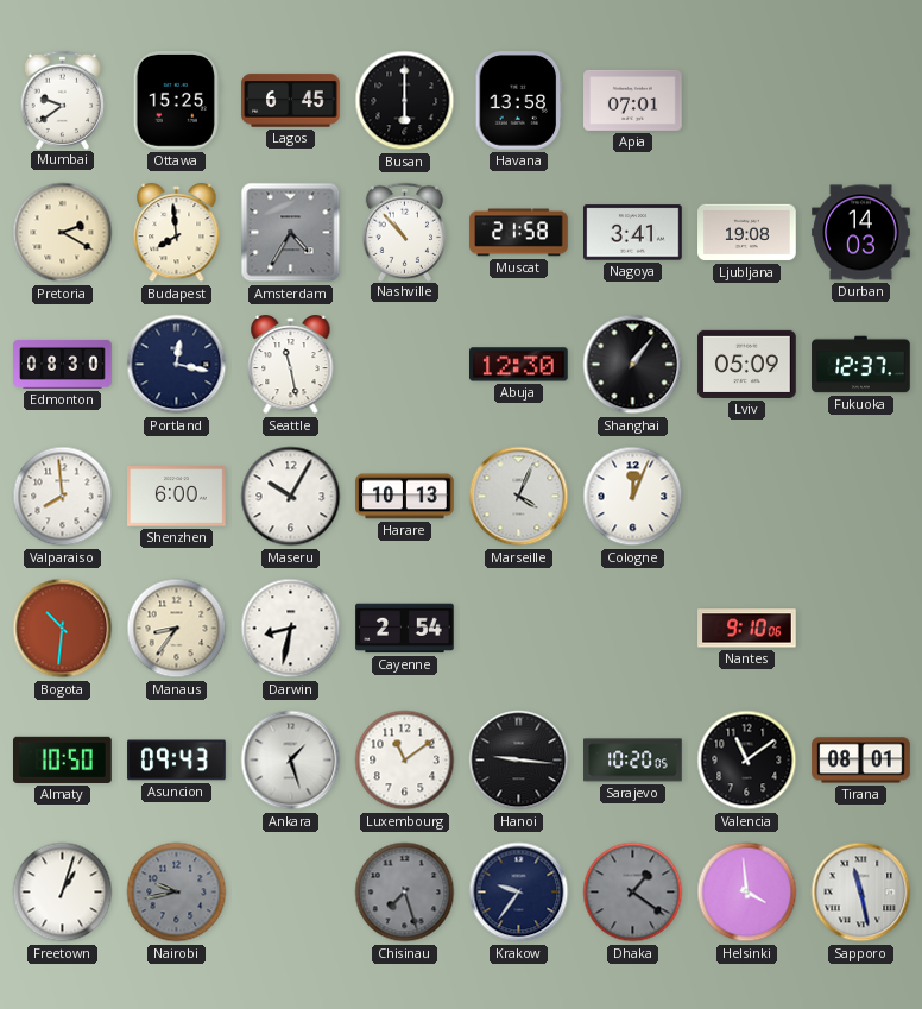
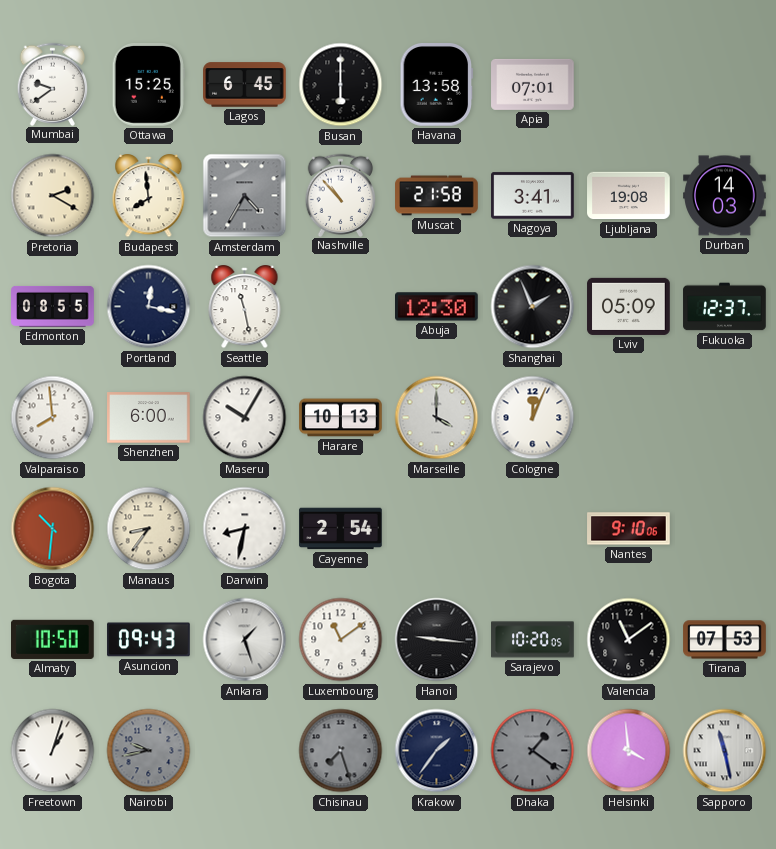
Edmonton: 08:30 -> 08:55 (53, 306)
Shanghai: 1:06 -> 1:56 (533, 307)
Marseille: 4:04 -> 4:00 (437, 418)
Tirana: 08:01 -> 07:53 (725, 640)
Krakow: 9:36 -> 1:36 (437, 751)
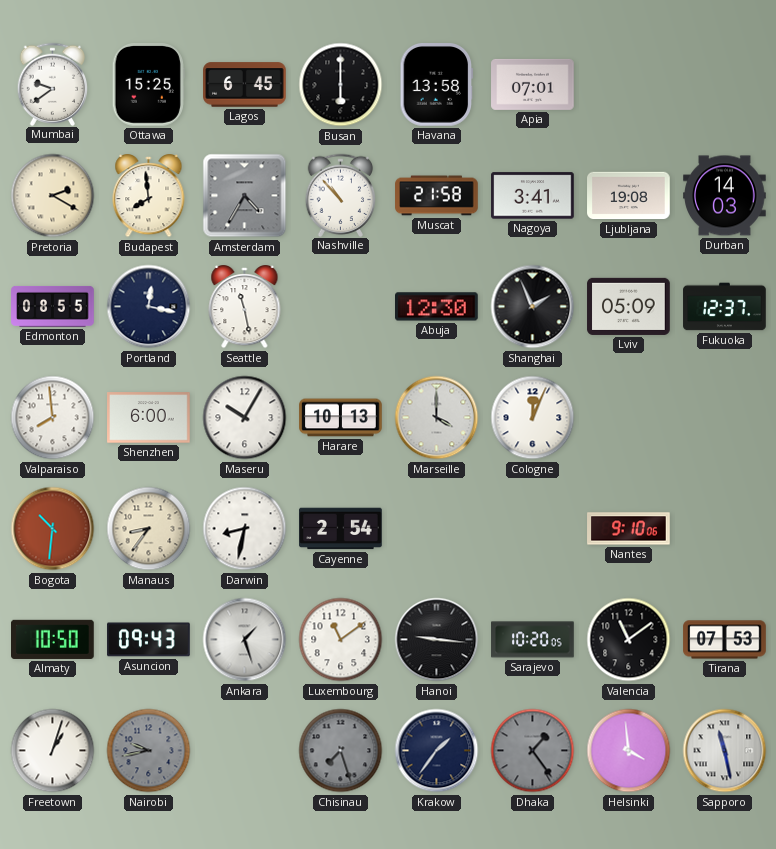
Dhaka: 1:21 -> 1:24 (533, 751)
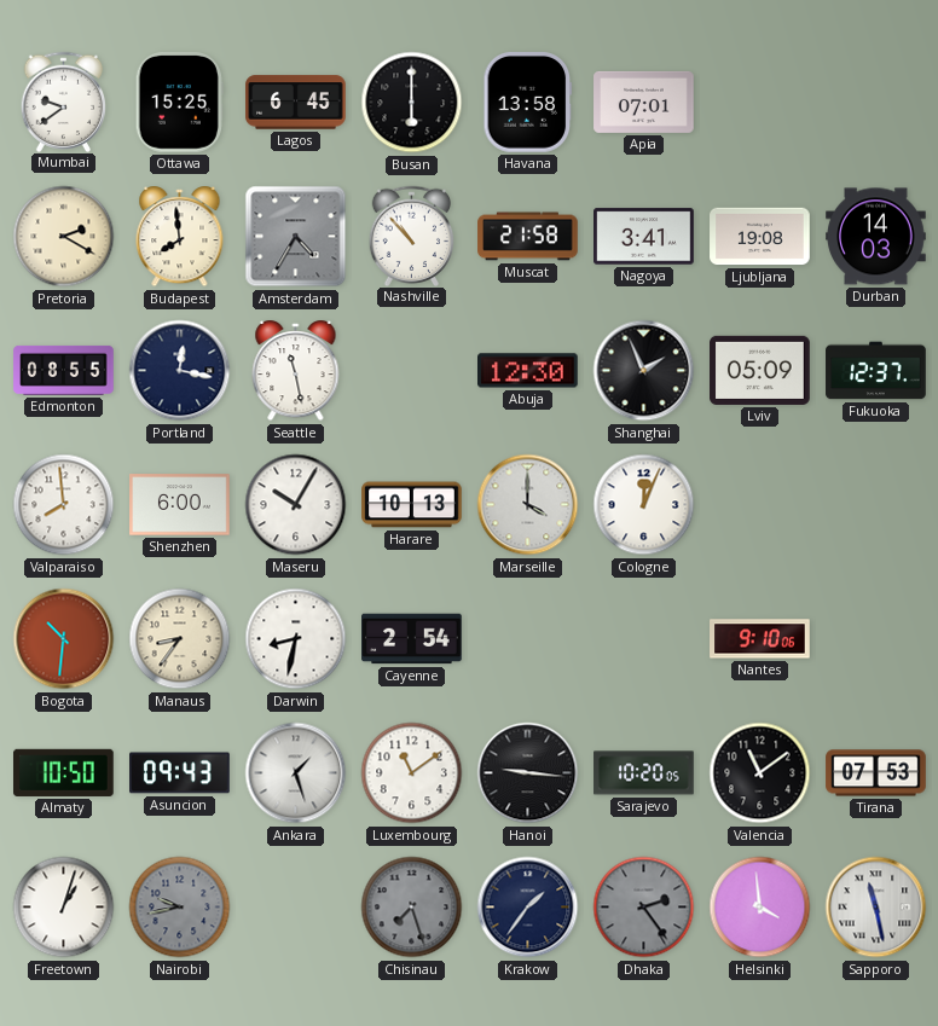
Dhaka: 1:24 -> 2:24 (644, 908)
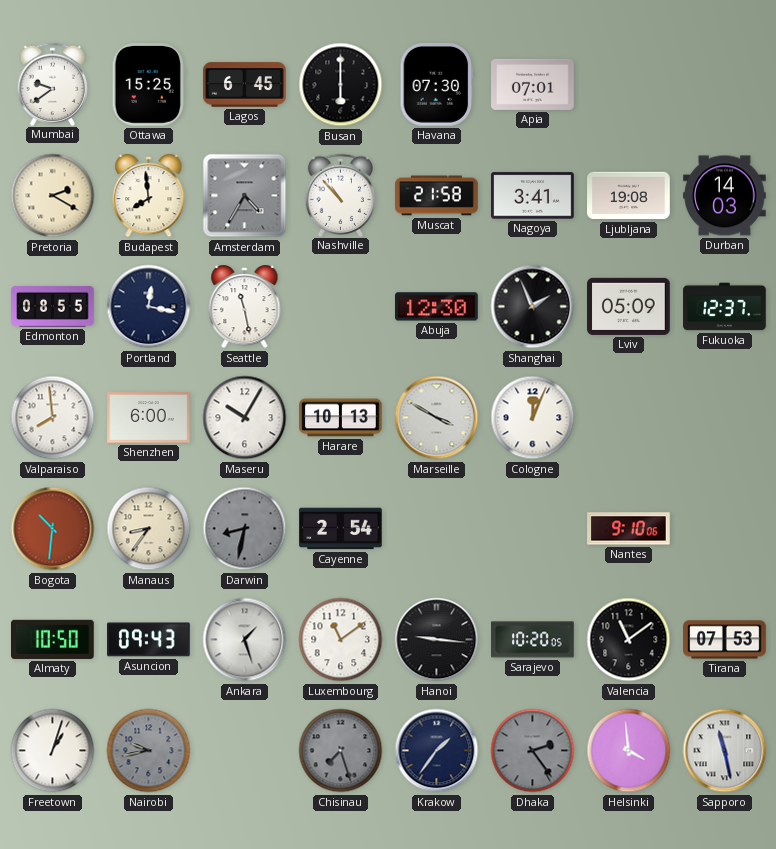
Havana: 13:58 -> 07:30 (437, 85)
Marseille: 4:00 -> 3:50 (437, 418)
Darwin dial: white -> grey (245, 529)
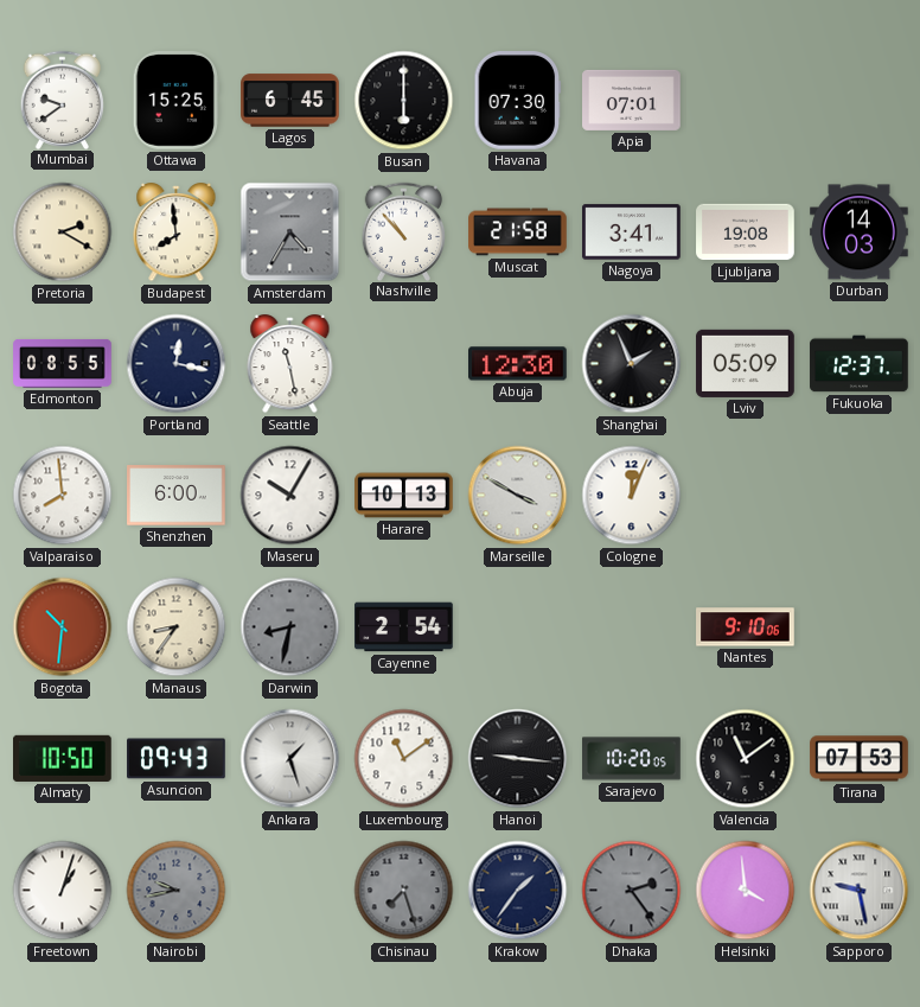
Sapporo: 11:28 -> 9:28 (860, 891)
